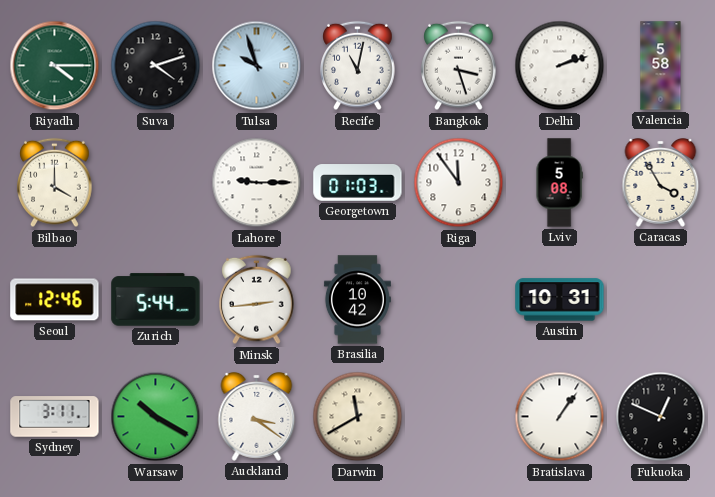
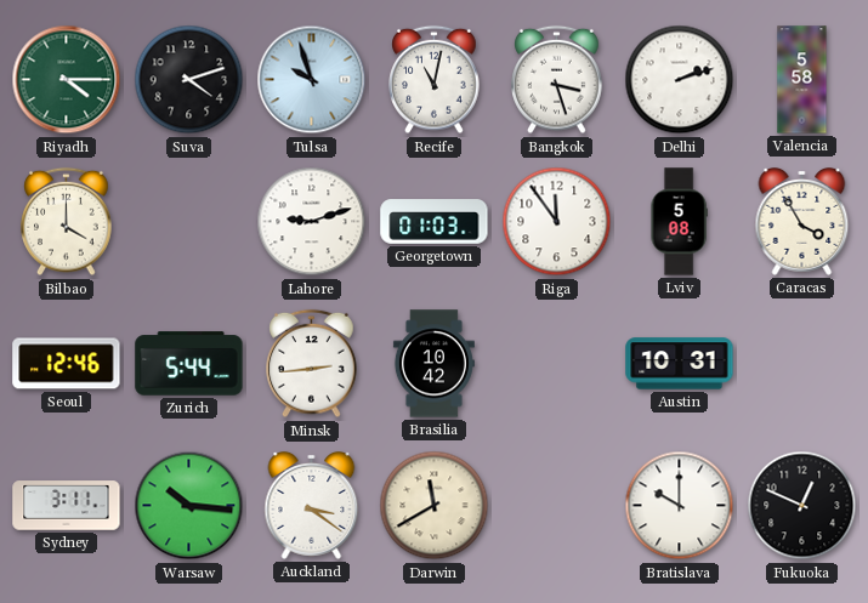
Lahore: 9:15 -> 9:12 (312, 222)
Warsaw: 10:20 -> 10:16 (189, 506)
Bratislava: 1:06 -> 10:00 (680, 506)
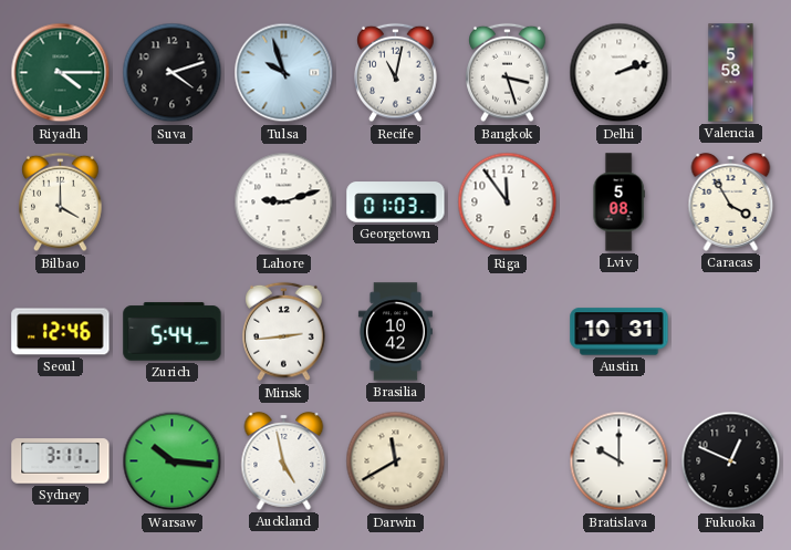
Auckland: 3:21 -> 4:58 (284, 461)
